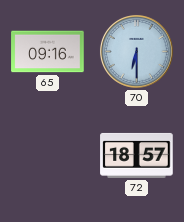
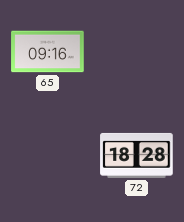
70: 6:30 -> none (136, 51)
72: 18:57 -> 18:28 (137, 155)
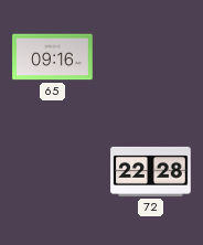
72: 18:28 -> 22:28 (151, 171)
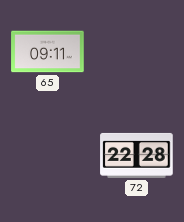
65: 09:16 -> 09:11 (48, 52)
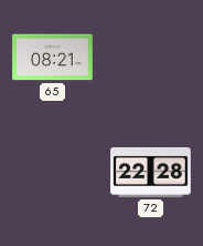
65: 09:11 -> 08:21 (53, 58)
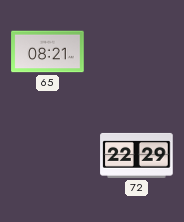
72: 22:28 -> 22:29 (137, 155)
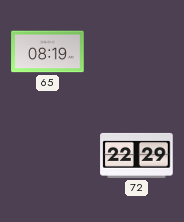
65: 08:21 -> 08:19 (48, 52)
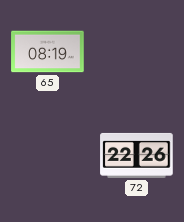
72: 22:29 -> 22:26 (137, 155)
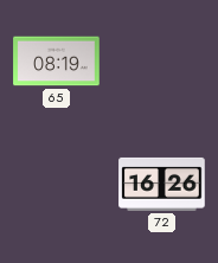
72: 22:26 -> 16:26 (162, 184)
